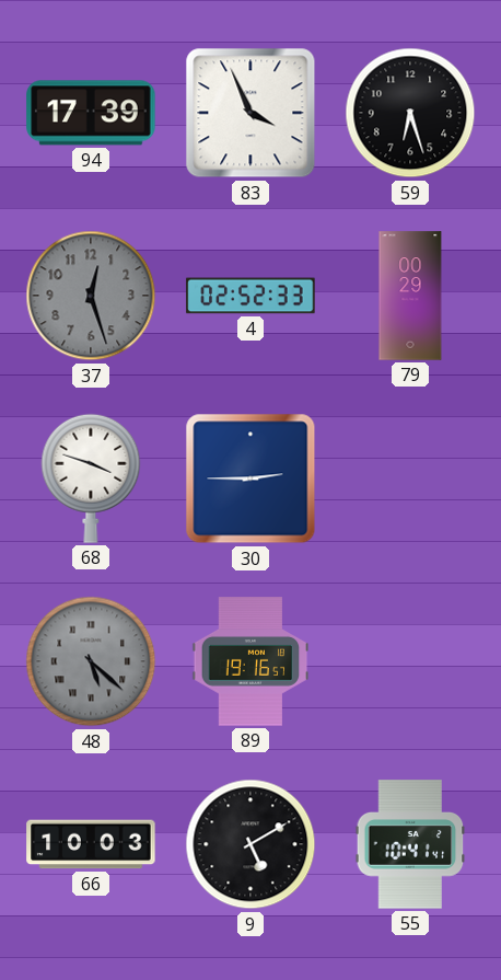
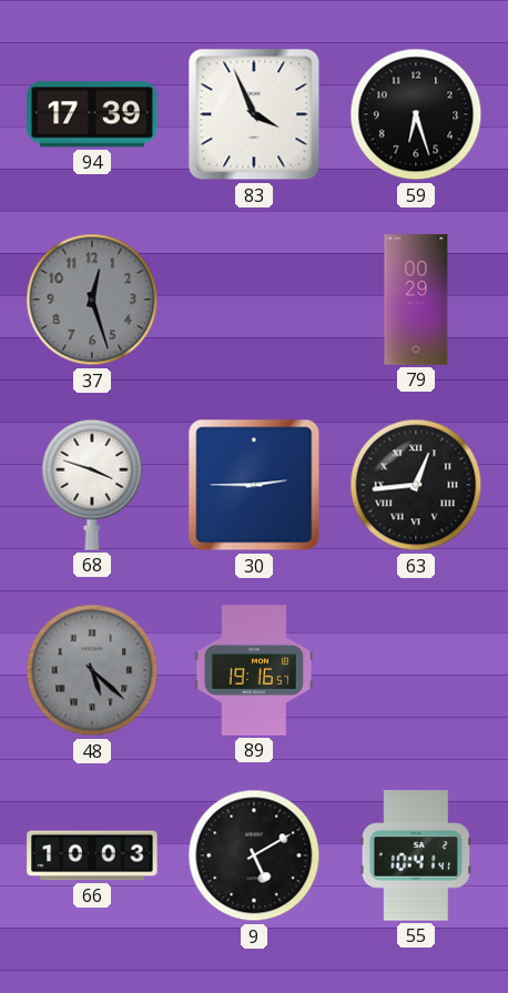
4: 02:52 -> none (250, 296)
63: none -> 12:44 (416, 485)
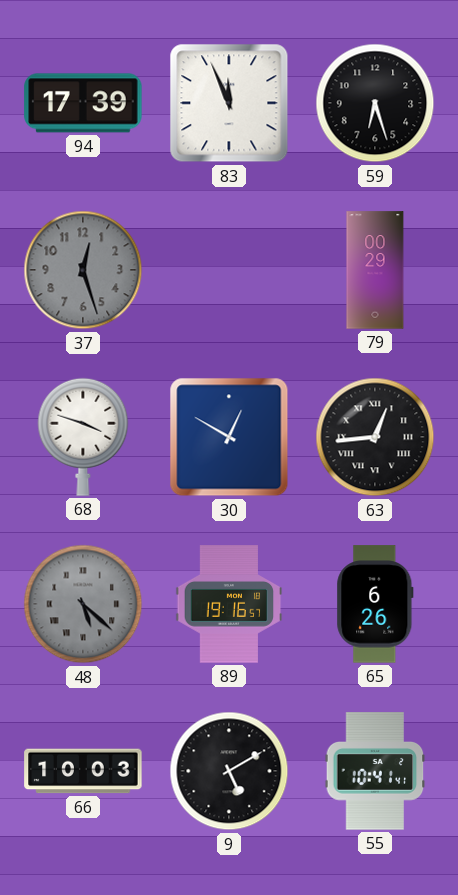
83: 3:56 -> 11:56 (229, 103)
30: 2:45 -> 12:50 (229, 437)
65: none -> 6:26 (375, 604)
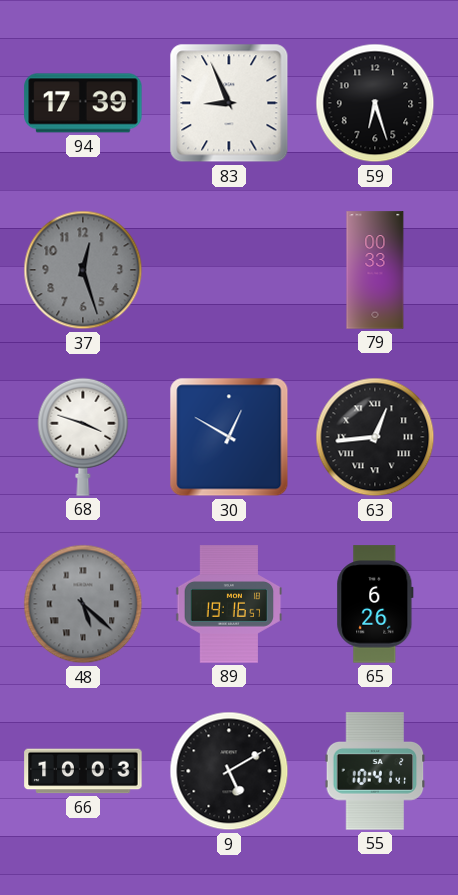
83: 11:56 -> 8:56 (229, 103)
79: 00:29 -> 00:33 (375, 270)
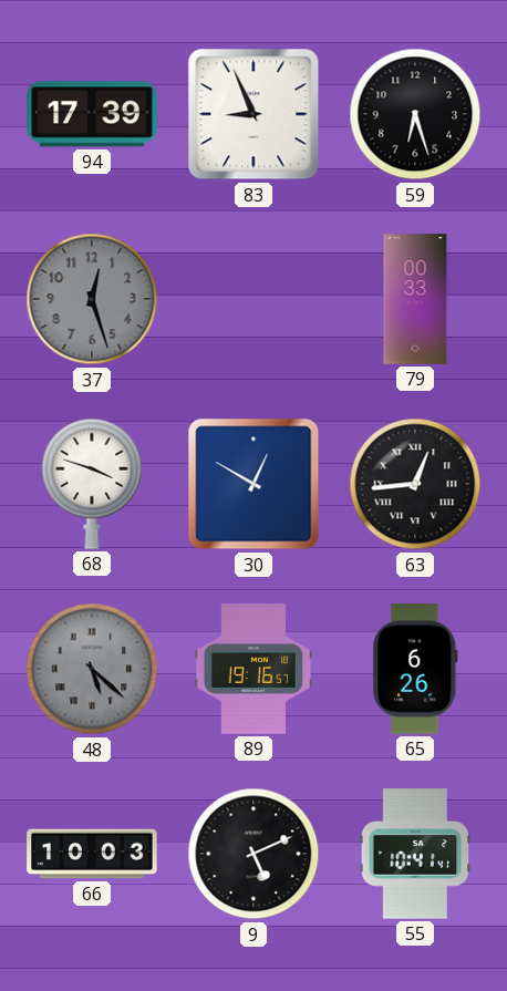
9: 5:10 -> 5:11 (253, 854)
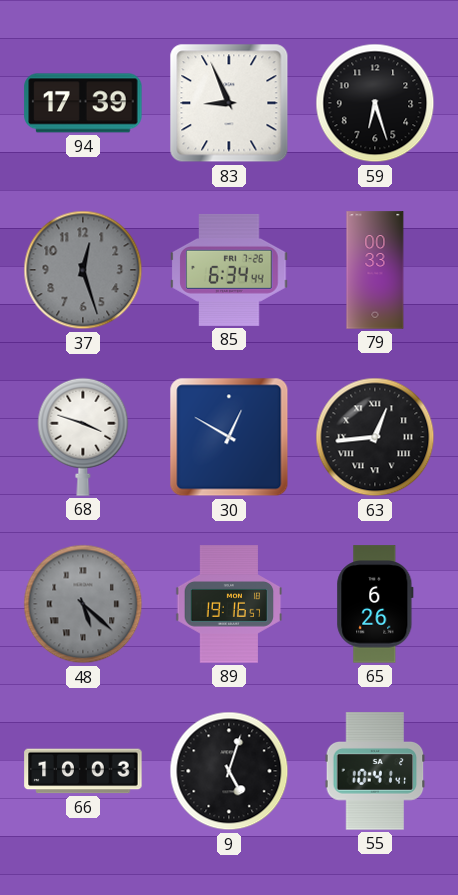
85: none -> 6:34 (229, 270)
9: 5:11 -> 5:03 (229, 771)
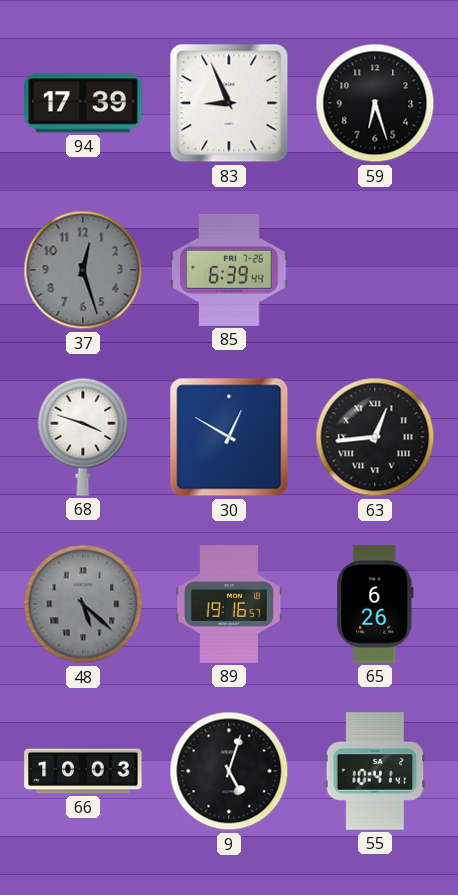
85: 6:34 -> 6:39 (229, 270)
79: 00:33 -> none (375, 270)
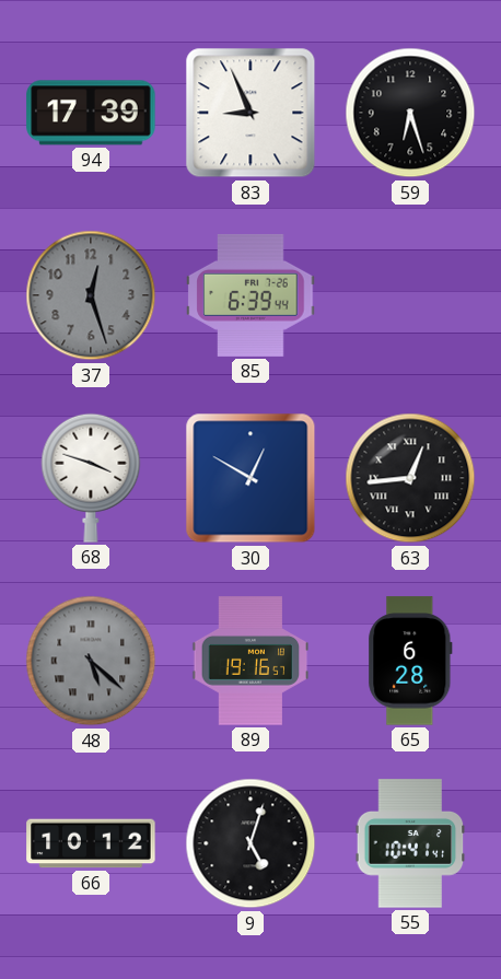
65: 6:26 -> 6:28 (410, 661)
66: 10:03 -> 10:12 (91, 843)
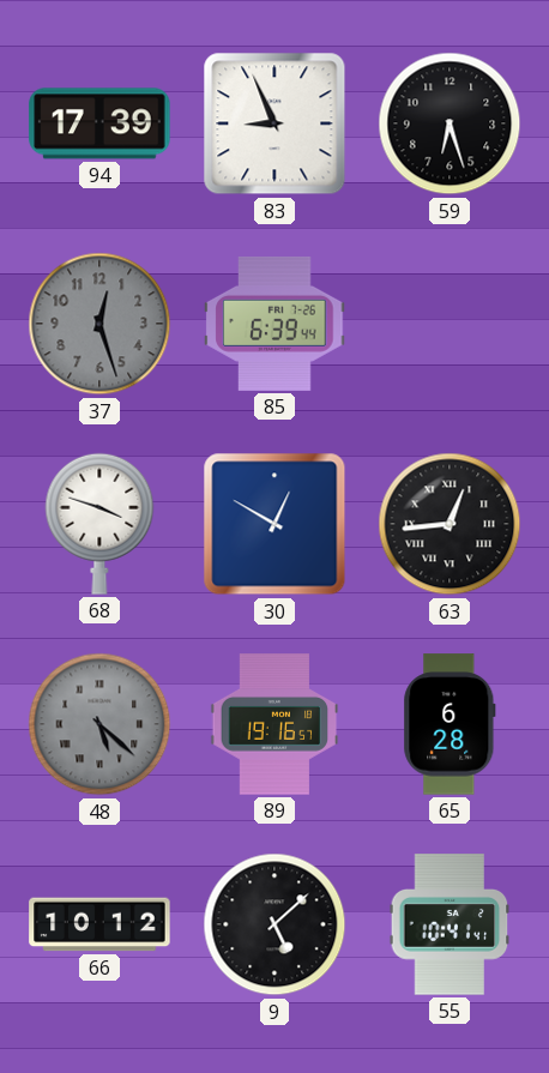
9: 5:03 -> 5:08 (274, 924)
